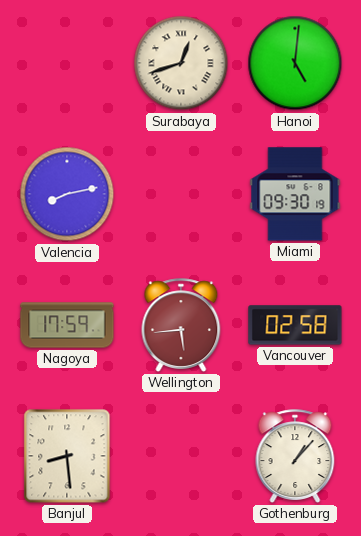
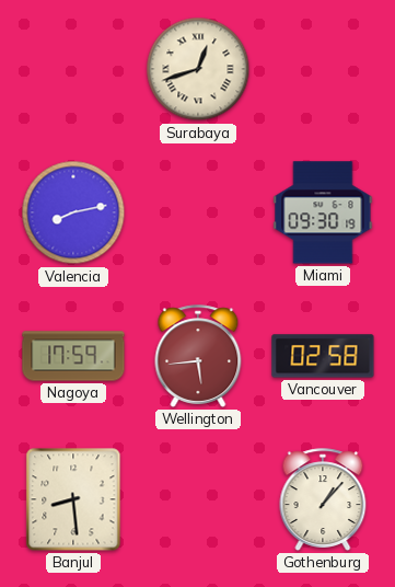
Hanoi: 5:01 -> none (295, 63)
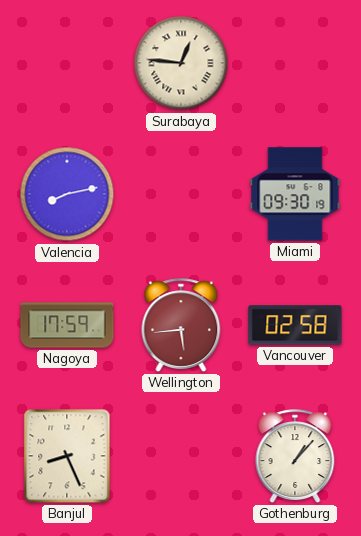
Surabaya: 12:42 -> 12:46 (181, 63)
Banjul: 8:29 -> 8:26 (67, 456)
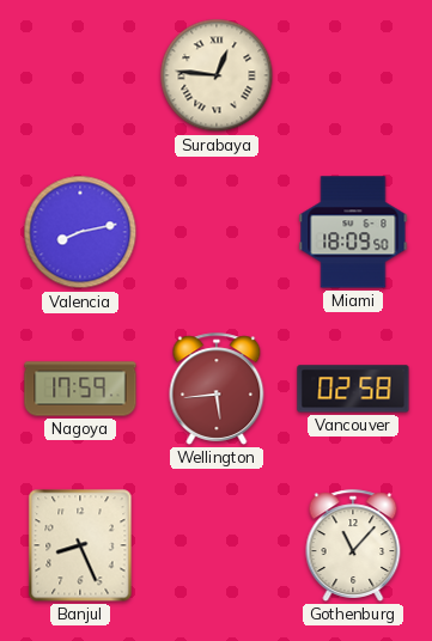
Miami: 09:30 -> 18:09 (353, 232)
Gothenburg: 1:07 -> 11:07 (353, 545)
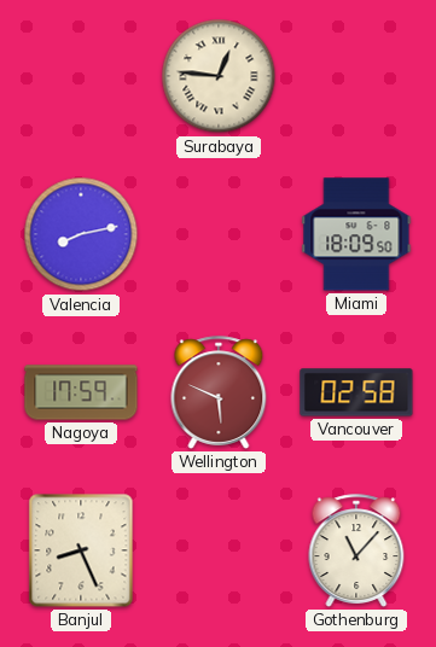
Wellington: 5:44 -> 5:49 (219, 392)
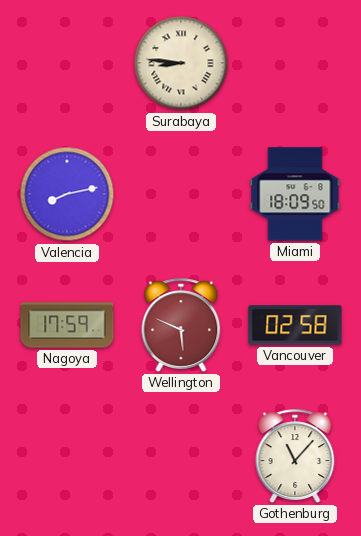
Surabaya: 12:46 -> 8:46 (181, 63)
Banjul: 8:26 -> none (81, 550)
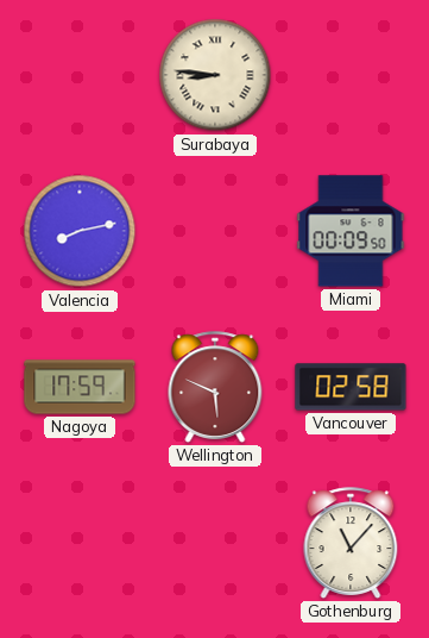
Miami: 18:09 -> 00:09 (351, 231)
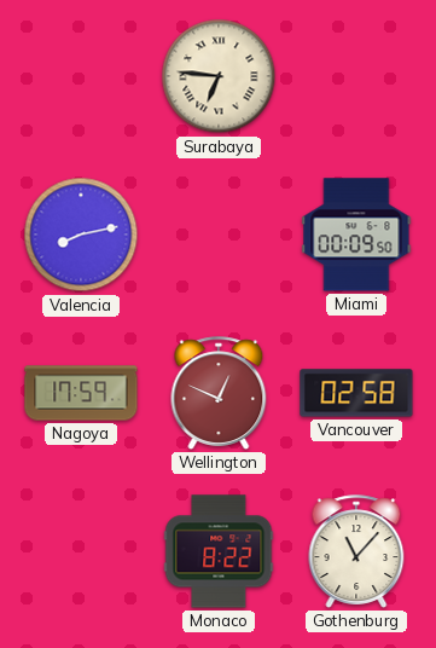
Surabaya: 8:46 -> 6:46 (219, 76)
Wellington: 5:49 -> 12:49 (219, 393)
Monaco: none -> 8:22 (219, 551)
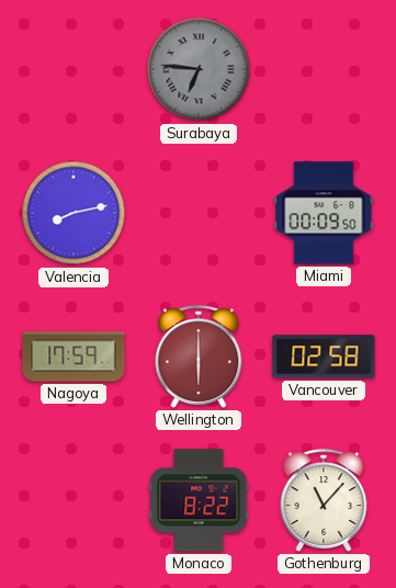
Surabaya dial: cream -> grey (199, 69)
Wellington: 12:49 -> 6:00 (199, 357)
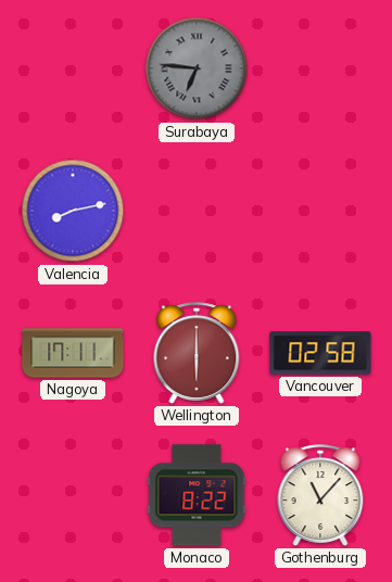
Miami: 00:09 -> none (324, 213)
Nagoya: 17:59 -> 17:11 (73, 353)
